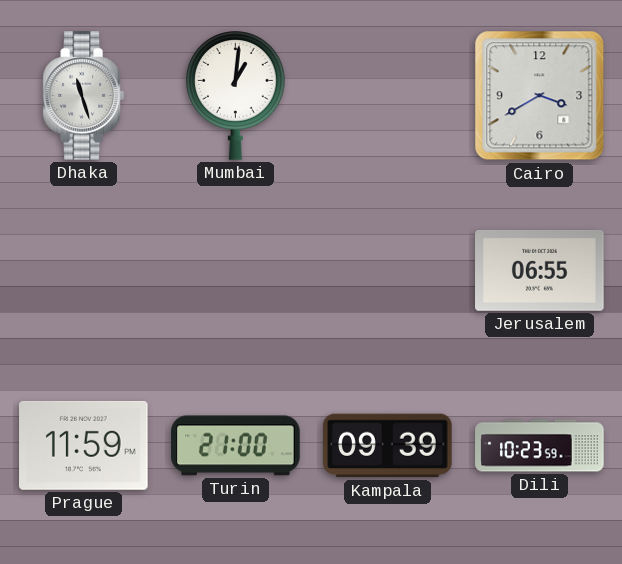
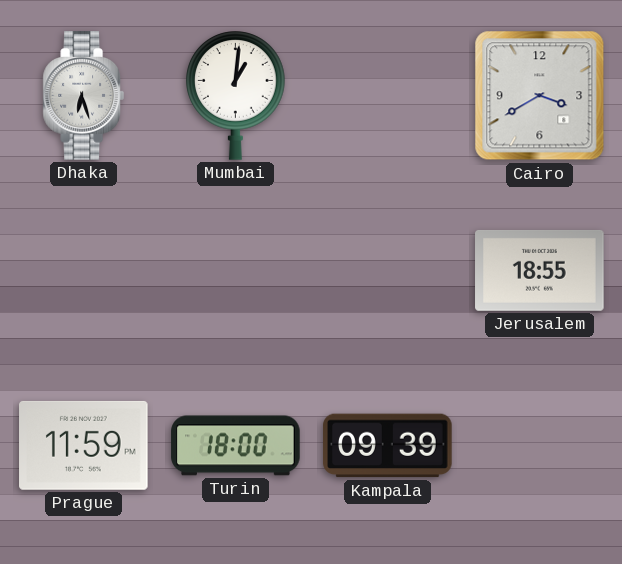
Dhaka: 11:27 -> 6:27 (83, 96)
Jerusalem: 06:55 -> 18:55 (540, 270)
Turin: 21:00 -> 18:00 (236, 446)
Dili: 10:23 -> none (540, 446)
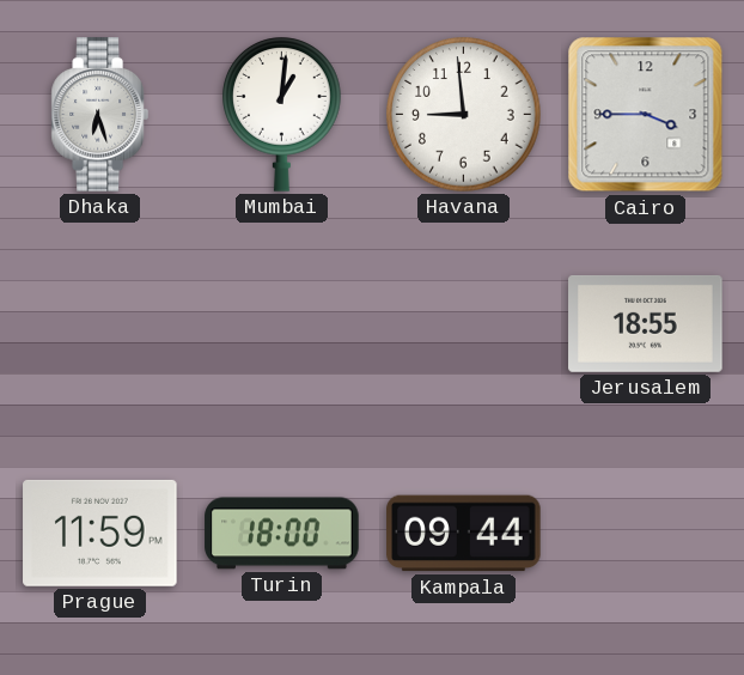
Havana: none -> 8:59 (464, 115)
Cairo: 3:40 -> 3:45 (646, 115)
Kampala: 09:39 -> 09:44 (464, 534)
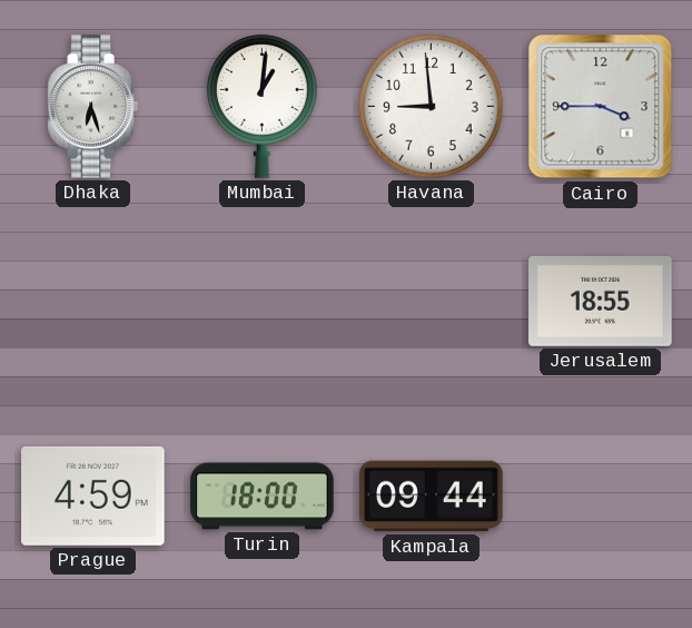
Prague: 11:59 -> 4:59 (93, 495)
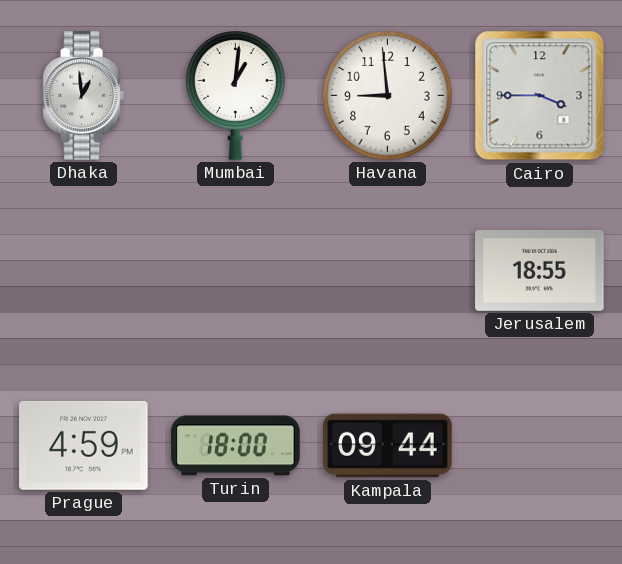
Dhaka: 6:27 -> 12:59 (83, 96)
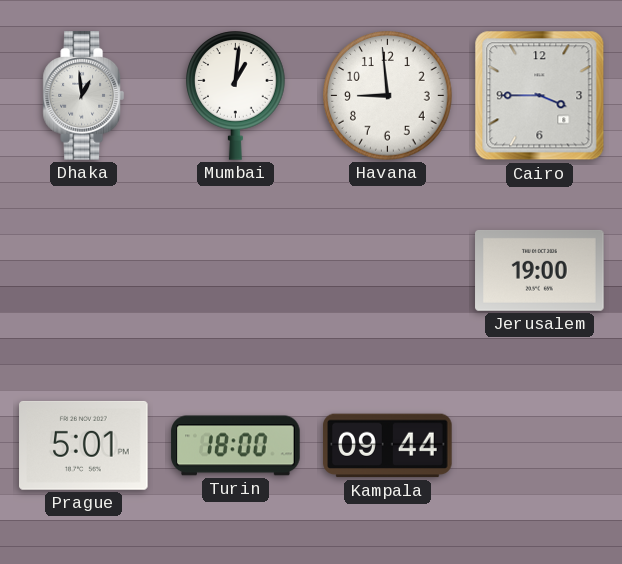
Jerusalem: 18:55 -> 19:00 (540, 270)
Prague: 4:59 -> 5:01 (84, 445)
